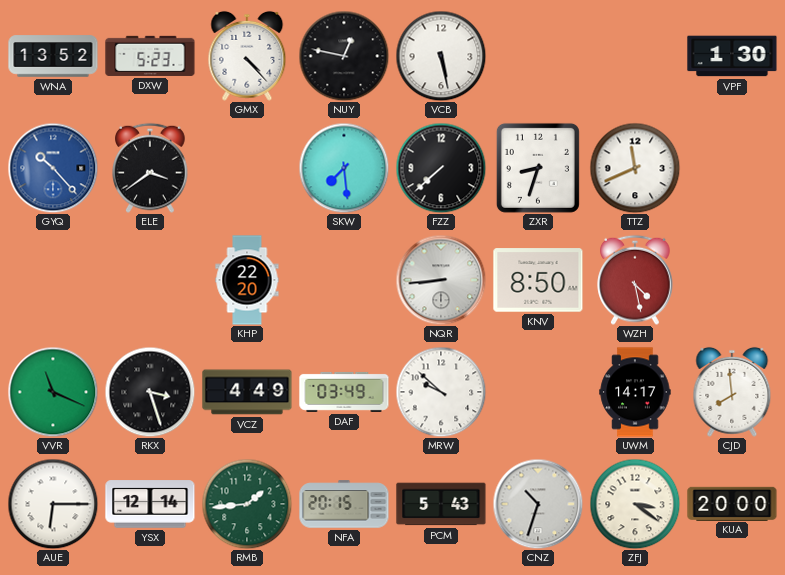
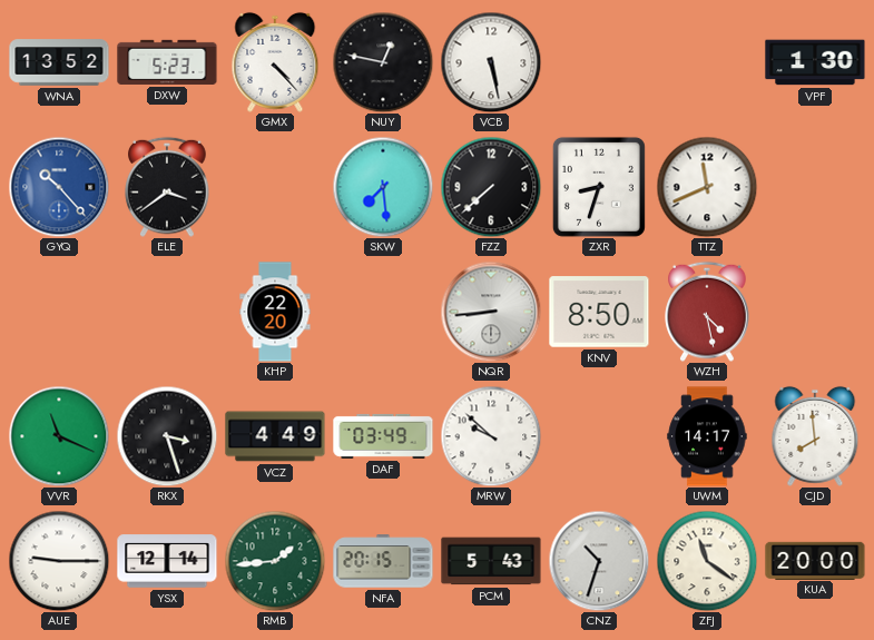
AUE: 6:15 -> 9:15 (59, 561)
ZFJ: 3:21 -> 11:21 (707, 561)
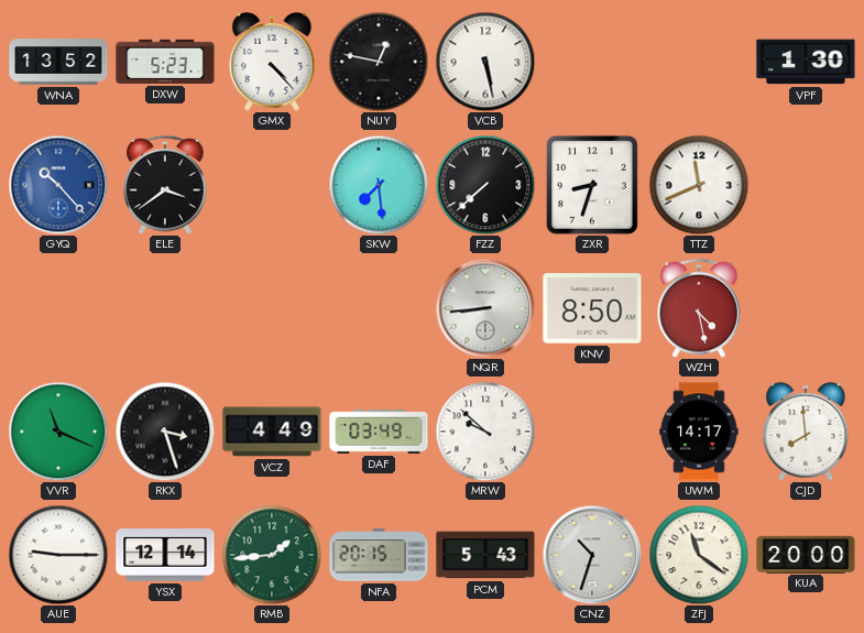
KHP: 22:20 -> none (275, 312)
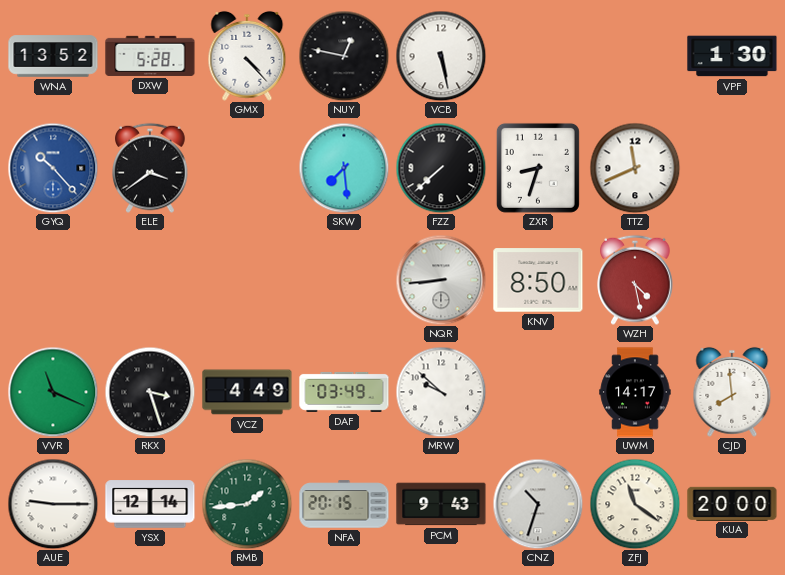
DXW: 5:23 -> 5:28 (150, 56)
PCM: 5:43 -> 9:43 (441, 504)
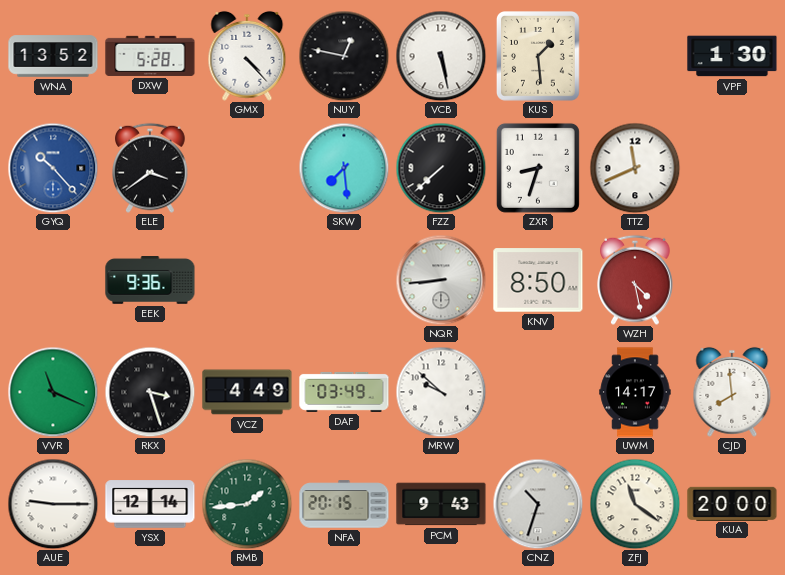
KUS: none -> 1:29 (538, 57)
EEK: none -> 9:36 (150, 281)
